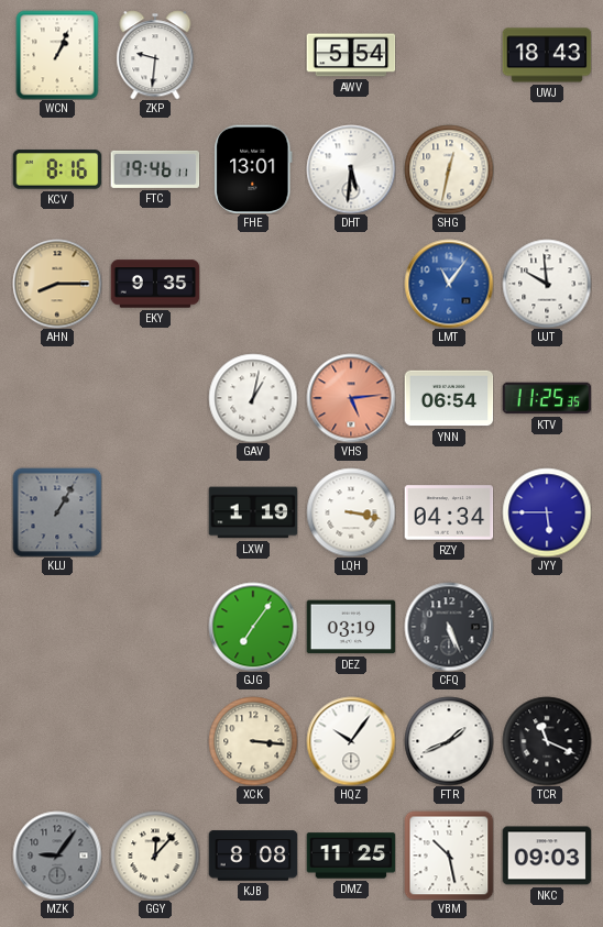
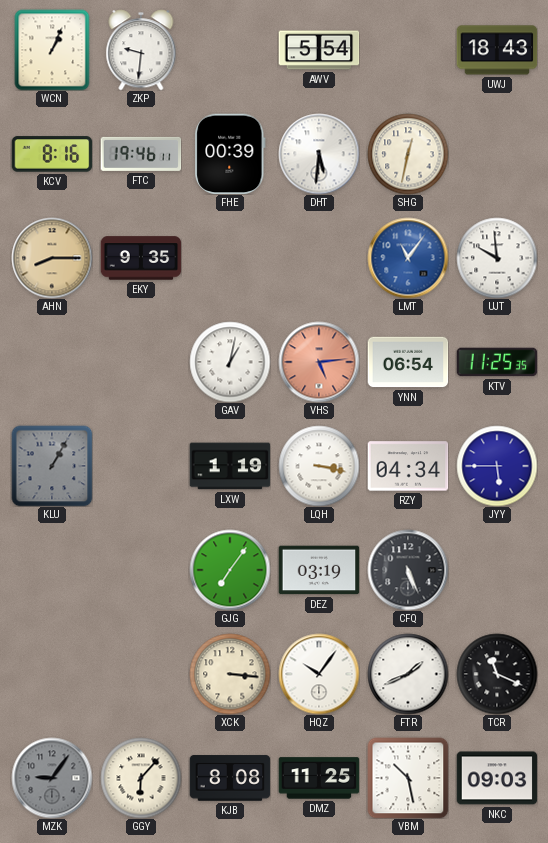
FHE: 13:01 -> 00:39 (230, 154)
GGY: 12:07 -> 6:07 (141, 778)
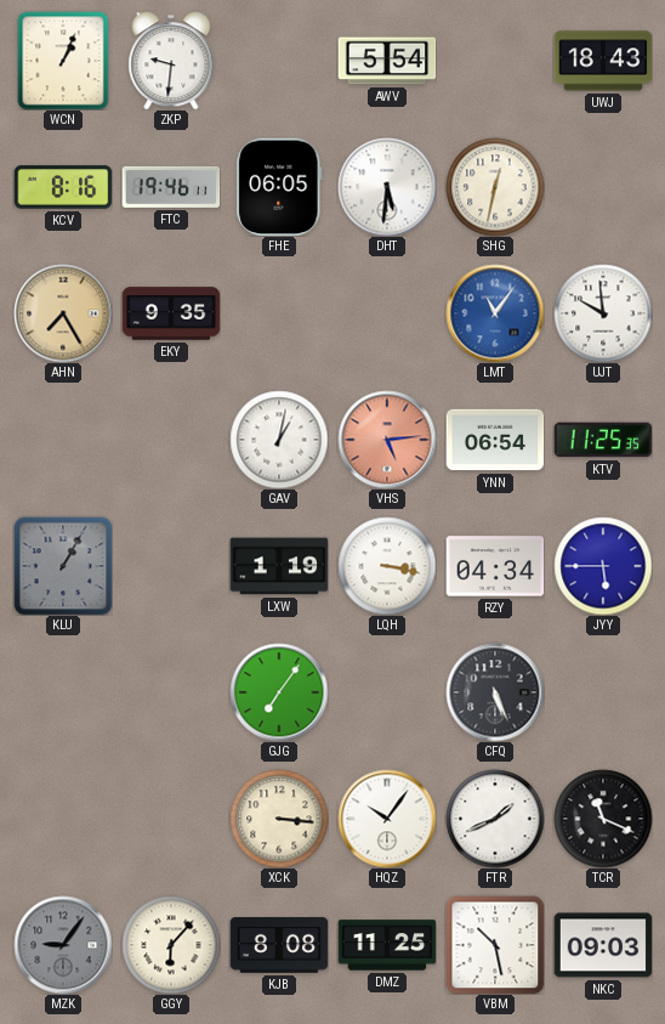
FHE: 00:39 -> 06:05 (279, 187)
AHN: 8:15 -> 7:25 (63, 313)
DEZ: 03:19 -> none (319, 570)
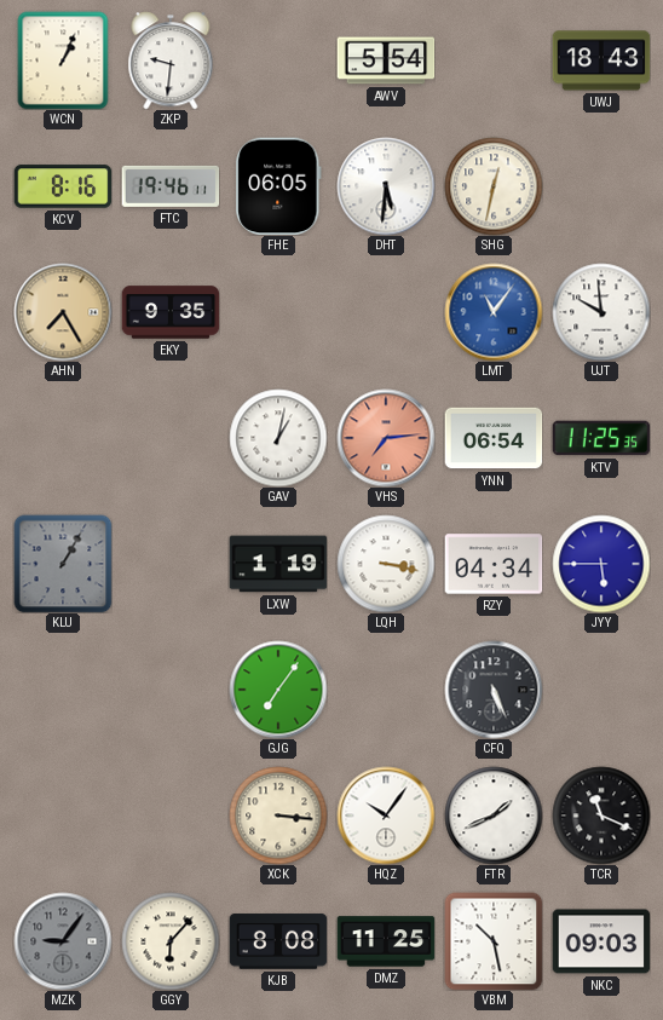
VHS: 5:14 -> 7:14 (386, 438)
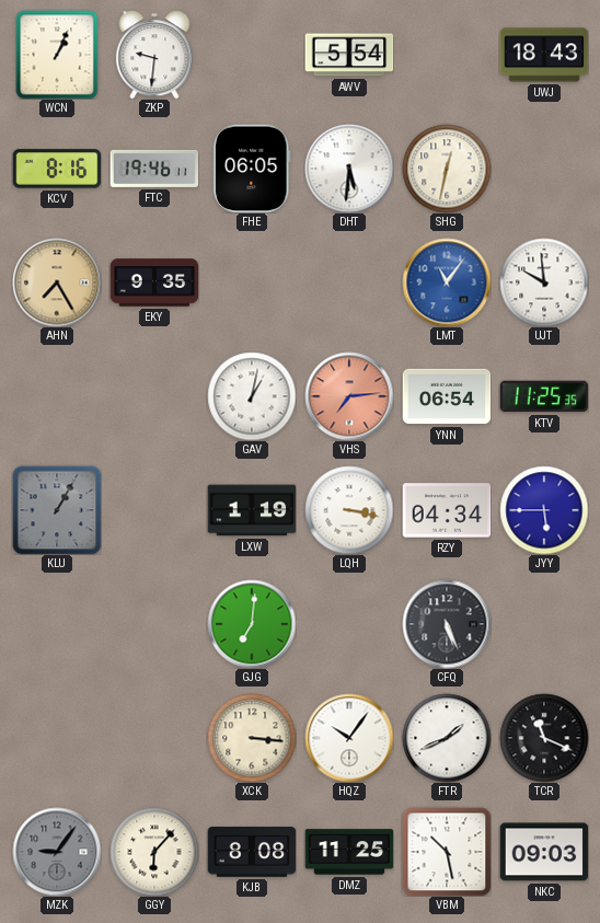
GJG: 7:06 -> 7:01 (252, 624)
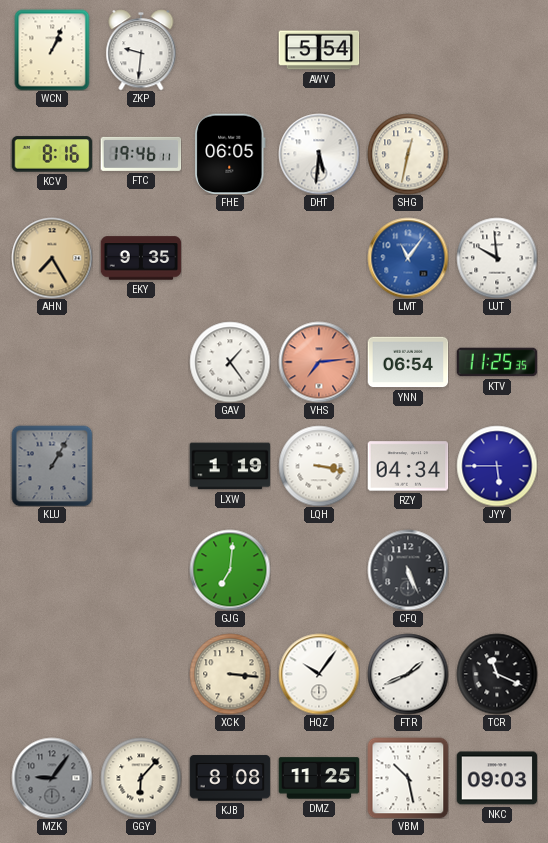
UWJ: 18:43 -> none (544, 55)
GAV: 1:02 -> 1:24 (230, 362)
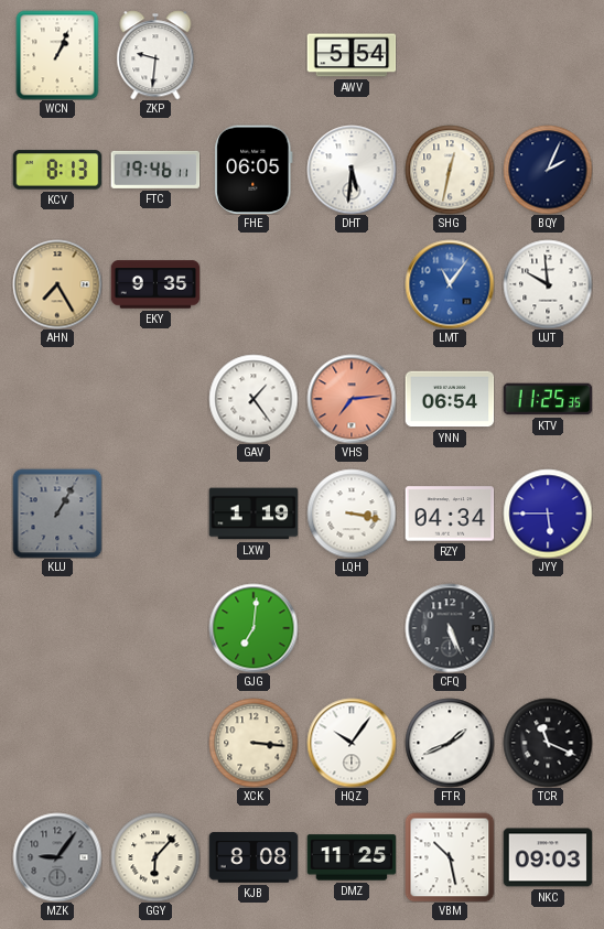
KCV: 8:16 -> 8:13 (57, 170)
BQY: none -> 2:04 (548, 170)
